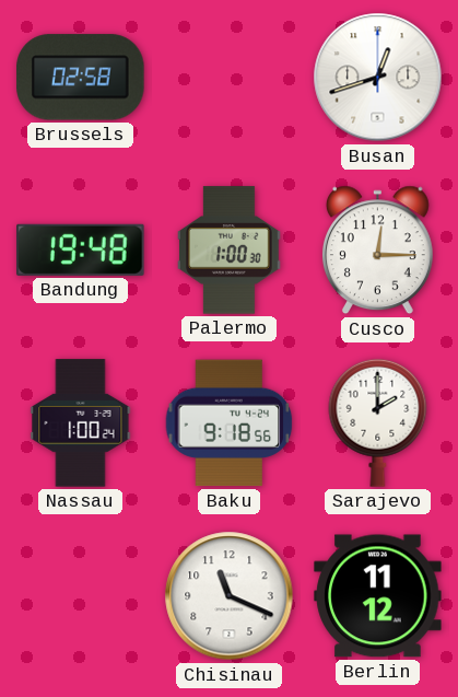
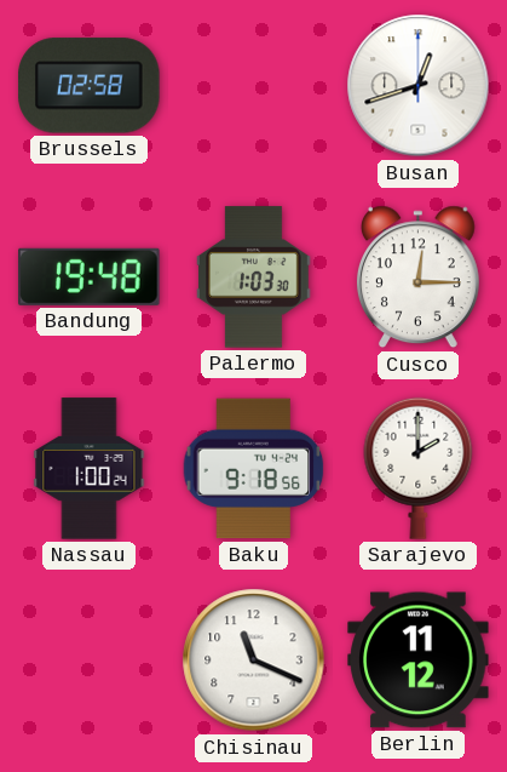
Palermo: 1:00 -> 1:03 (254, 278)
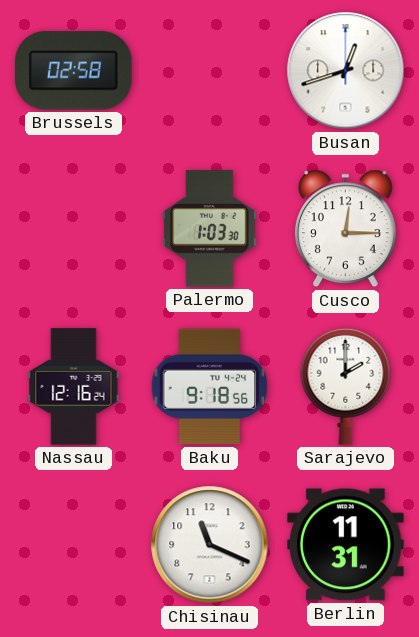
Bandung: 19:48 -> none (90, 276)
Nassau: 1:00 -> 12:16 (74, 387)
Berlin: 11:12 -> 11:31 (346, 545)
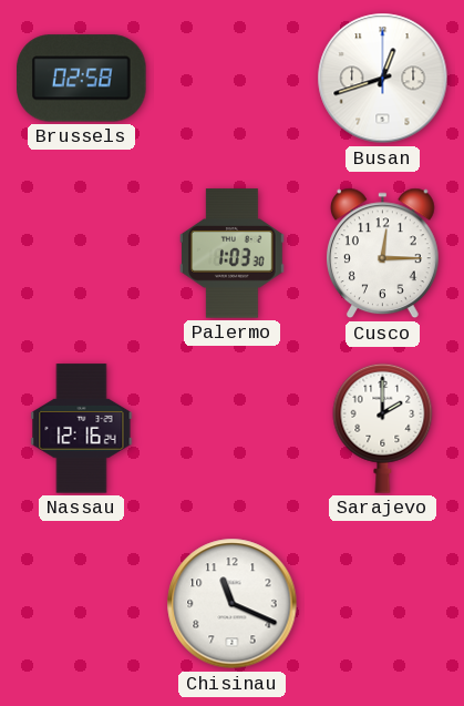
Baku: 9:18 -> none (210, 387)
Berlin: 11:31 -> none (346, 545)
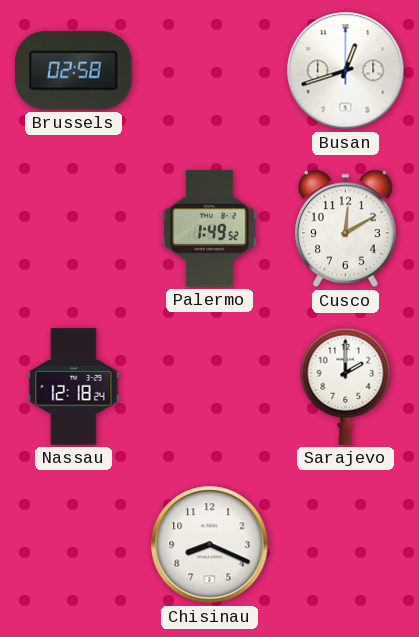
Palermo: 1:03 -> 1:49 (210, 229)
Cusco: 12:15 -> 12:10 (345, 229)
Nassau: 12:16 -> 12:18 (74, 387)
Chisinau: 11:19 -> 8:19 (210, 545)
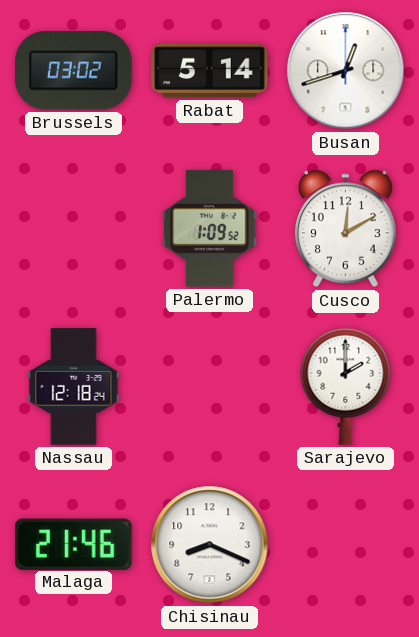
Brussels: 02:58 -> 03:02 (74, 71)
Rabat: none -> 5:14 (210, 71)
Palermo: 1:49 -> 1:09 (210, 229)
Malaga: none -> 21:46 (74, 544)
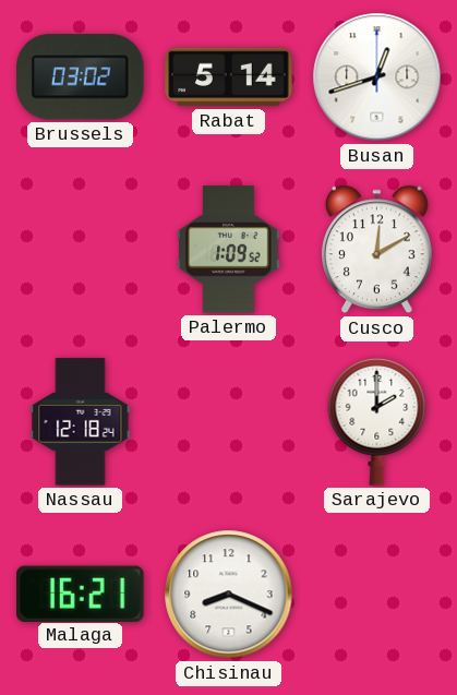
Malaga: 21:46 -> 16:21 (81, 594)
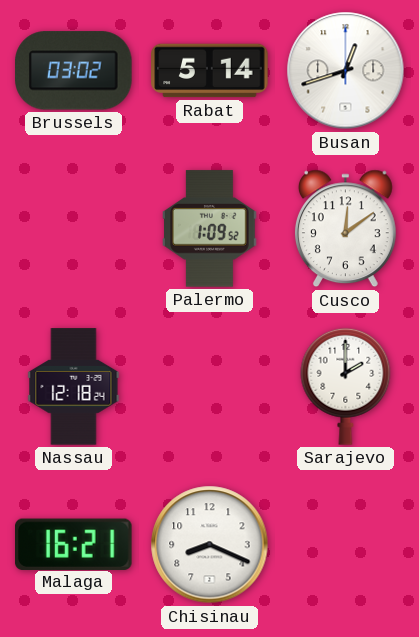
Cusco: 12:10 -> 12:09 (345, 229)
